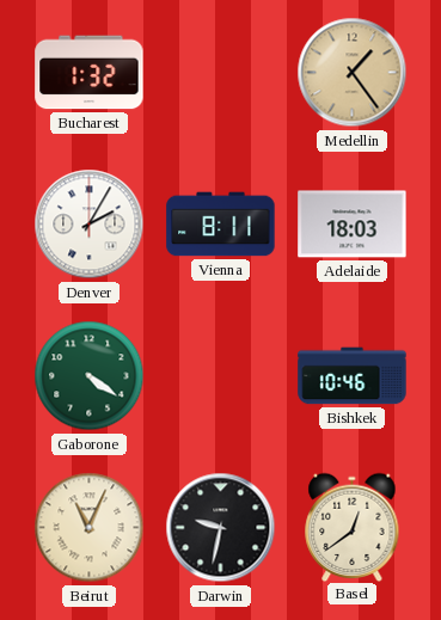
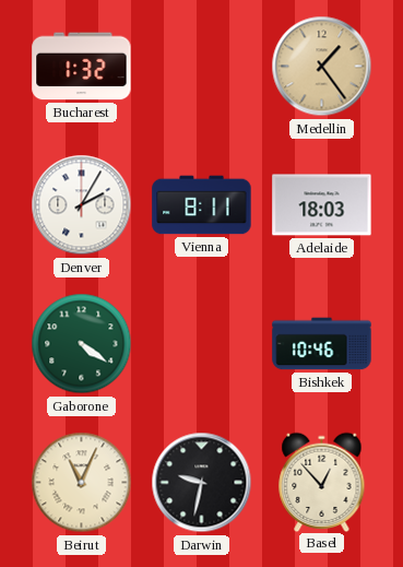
Basel: 12:39 -> 12:53 (322, 482)
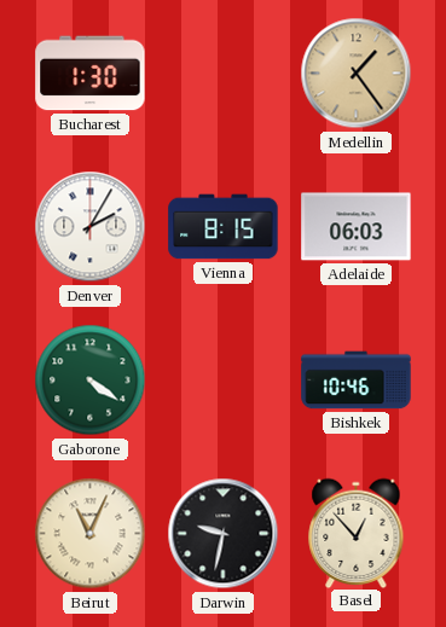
Bucharest: 1:32 -> 1:30 (91, 74)
Vienna: 8:11 -> 8:15 (224, 227)
Adelaide: 18:03 -> 06:03 (357, 227)
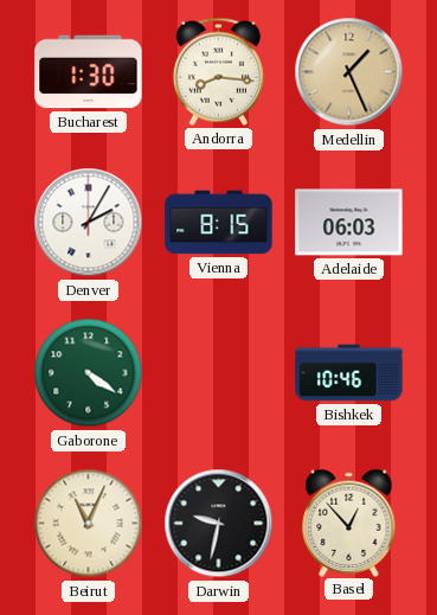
Andorra: none -> 8:16 (218, 71)
Medellin: 1:24 -> 1:26 (349, 72)
